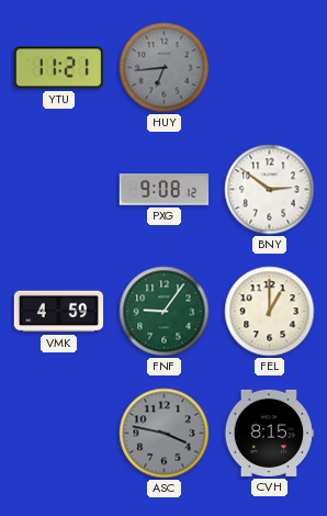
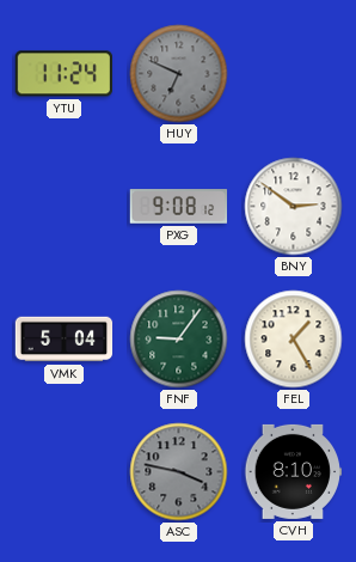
YTU: 11:21 -> 11:24 (63, 74)
HUY: 6:44 -> 6:49 (179, 74)
VMK: 4:59 -> 5:04 (65, 340)
FEL: 1:00 -> 1:25 (294, 340)
CVH: 8:15 -> 8:10 (294, 471)
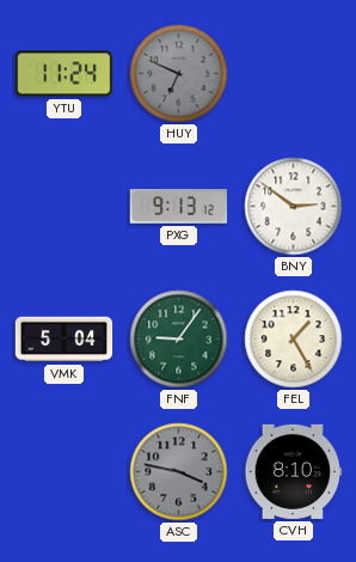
PXG: 9:08 -> 9:13 (179, 207)
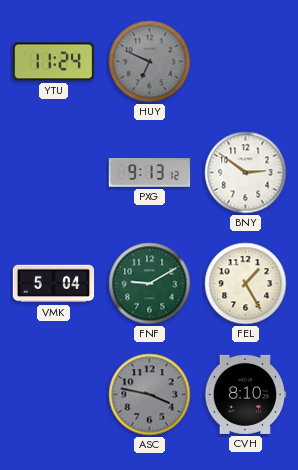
FNF: 9:06 -> 9:10 (150, 284)
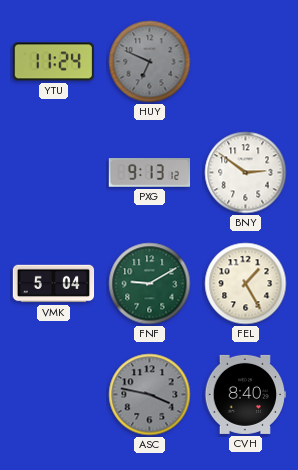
CVH: 8:10 -> 8:40 (246, 394)
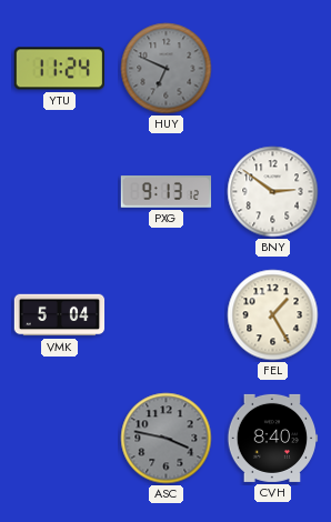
FNF: 9:10 -> none (150, 284)
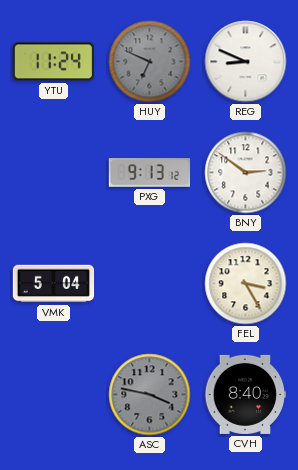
REG: none -> 8:49 (246, 62)
FEL: 1:25 -> 3:25 (246, 284)
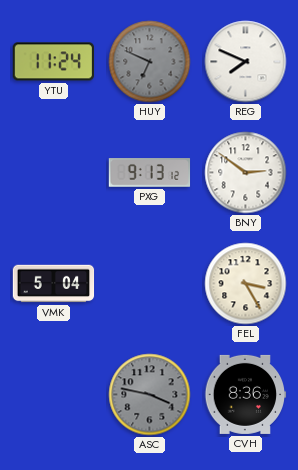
REG: 8:49 -> 7:49 (246, 62)
CVH: 8:40 -> 8:36 (246, 394)
